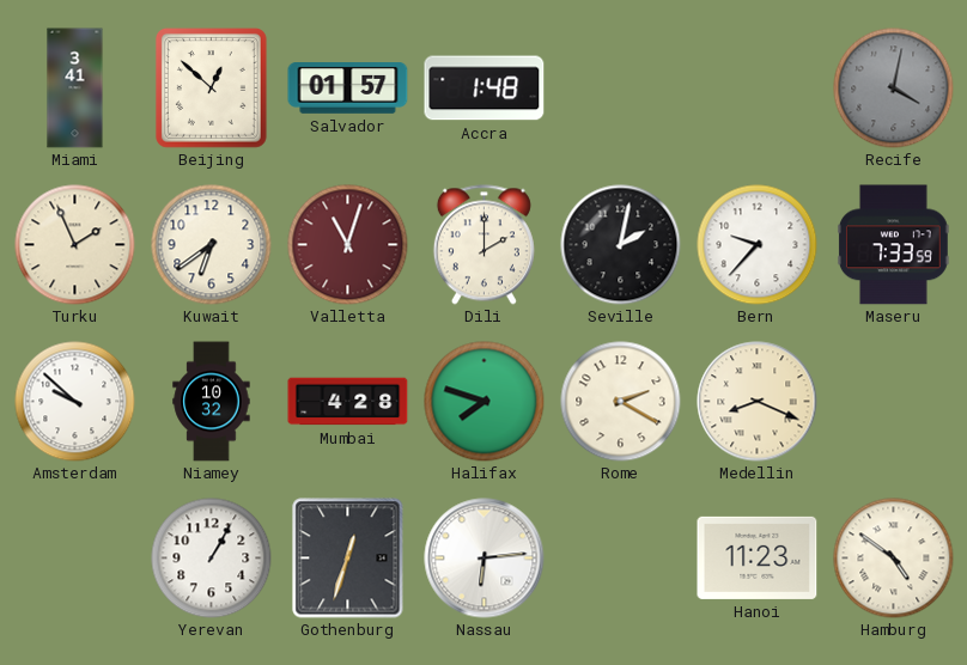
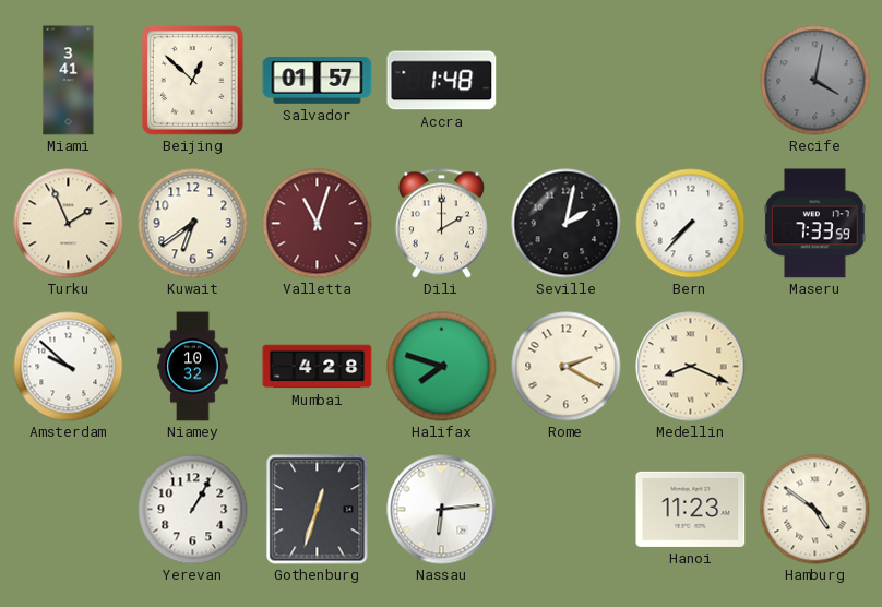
Bern: 9:37 -> 7:37 (691, 224)
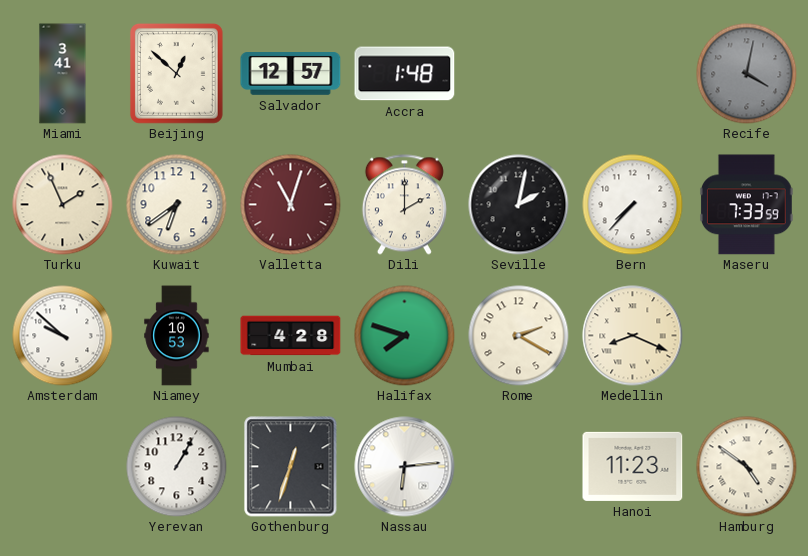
Salvador: 01:57 -> 12:57 (291, 74)
Niamey: 10:32 -> 10:53 (177, 336)
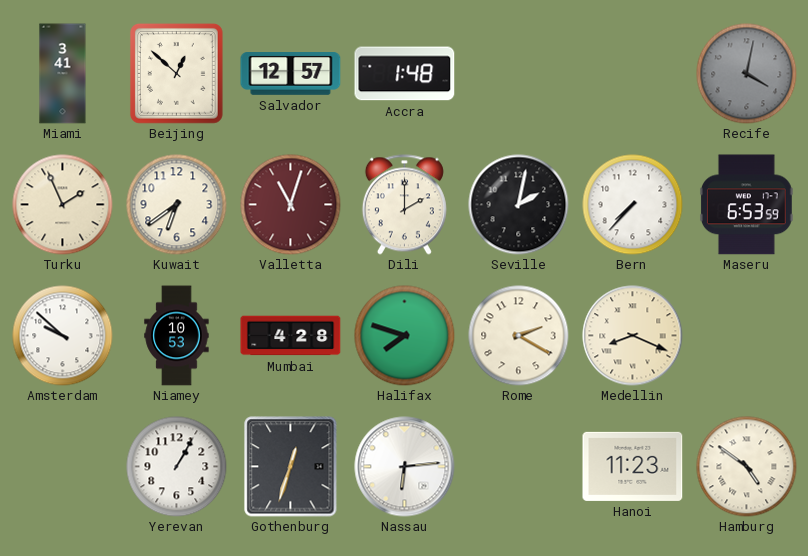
Maseru: 7:33 -> 6:53 (746, 205)
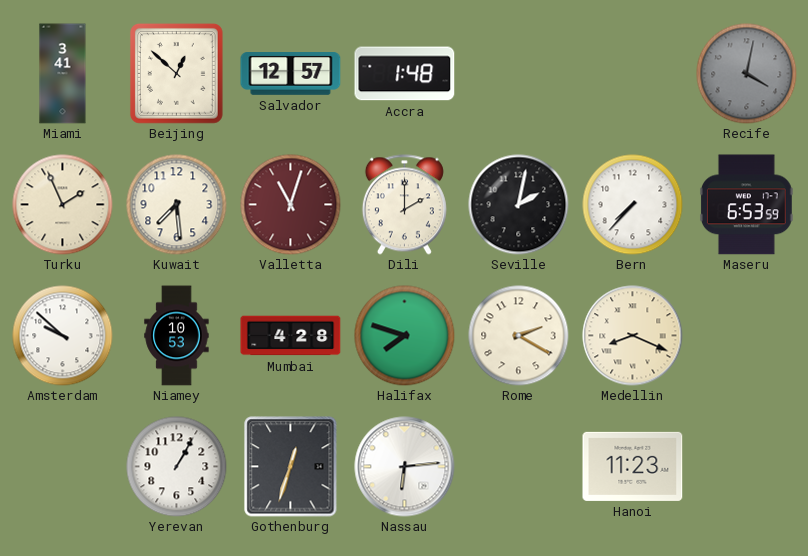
Kuwait: 6:39 -> 7:29 (177, 205)
Hamburg: 4:51 -> none (747, 467)
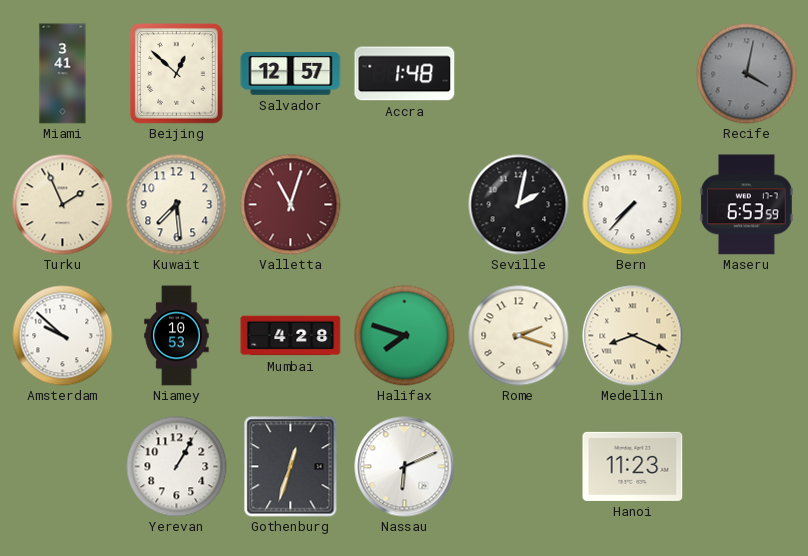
Dili: 2:00 -> none (404, 205)
Rome: 2:20 -> 2:18 (519, 336)
Nassau: 6:14 -> 6:11 (405, 467)
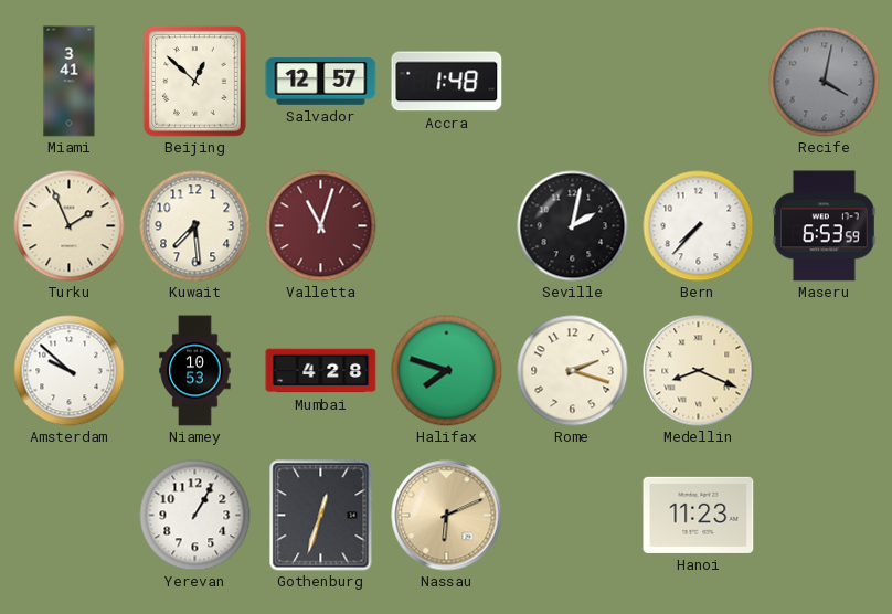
Nassau dial: white -> champagne (447, 516)
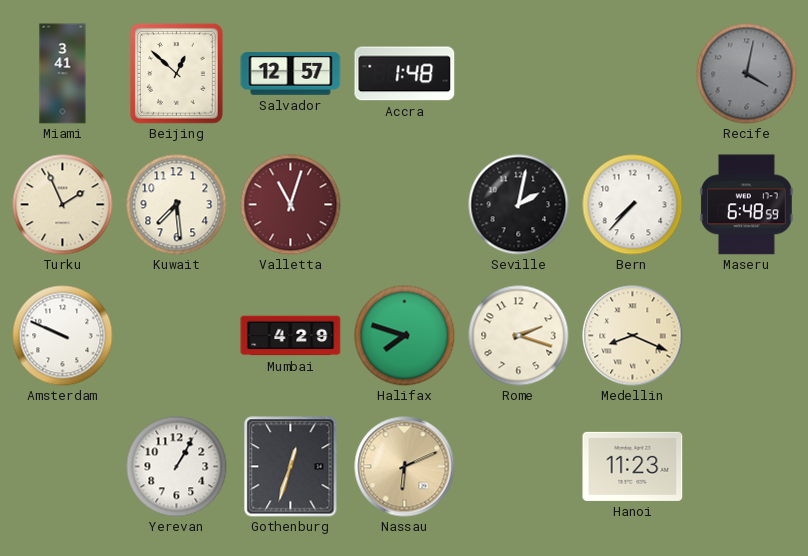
Maseru: 6:53 -> 6:48 (746, 205)
Amsterdam: 9:52 -> 9:49 (63, 336)
Niamey: 10:53 -> none (195, 371)
Mumbai: 4:28 -> 4:29 (291, 336)
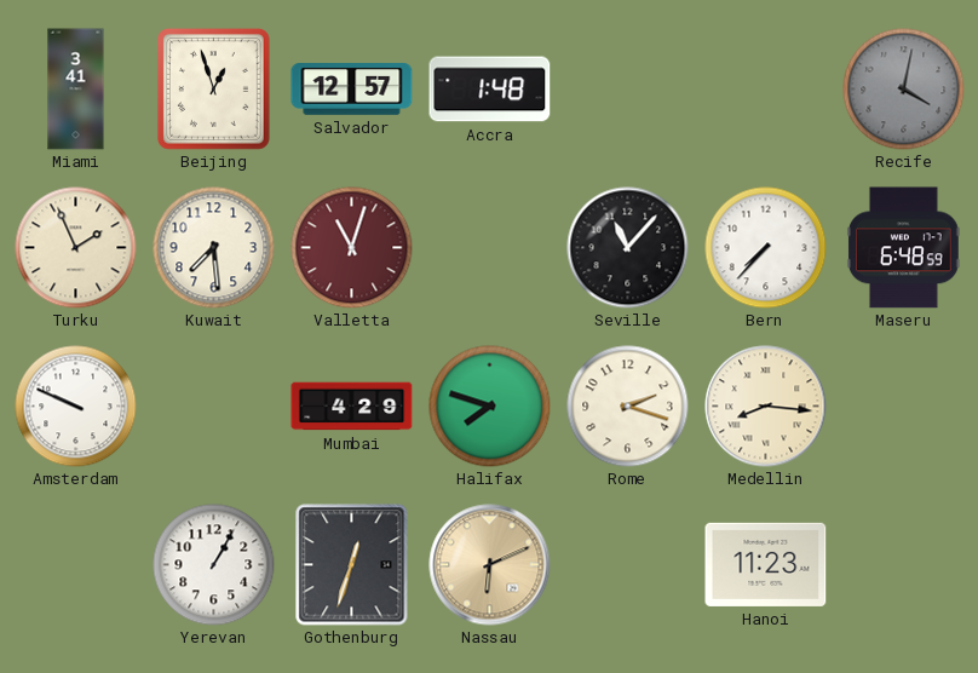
Beijing: 12:52 -> 12:57 (213, 88)
Seville: 2:02 -> 11:07 (628, 248)
Medellin: 8:19 -> 8:16 (766, 407)
